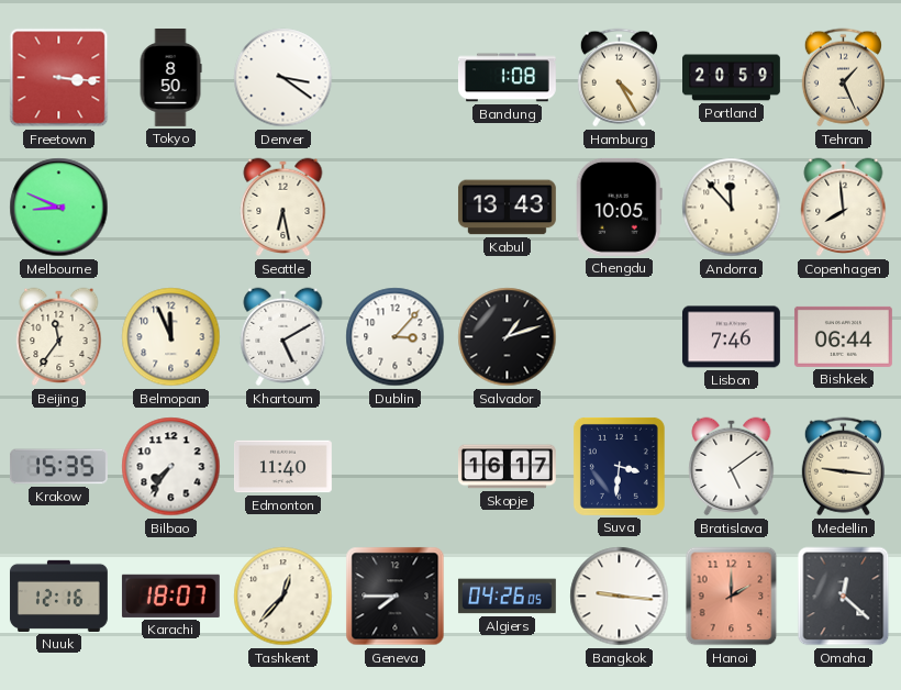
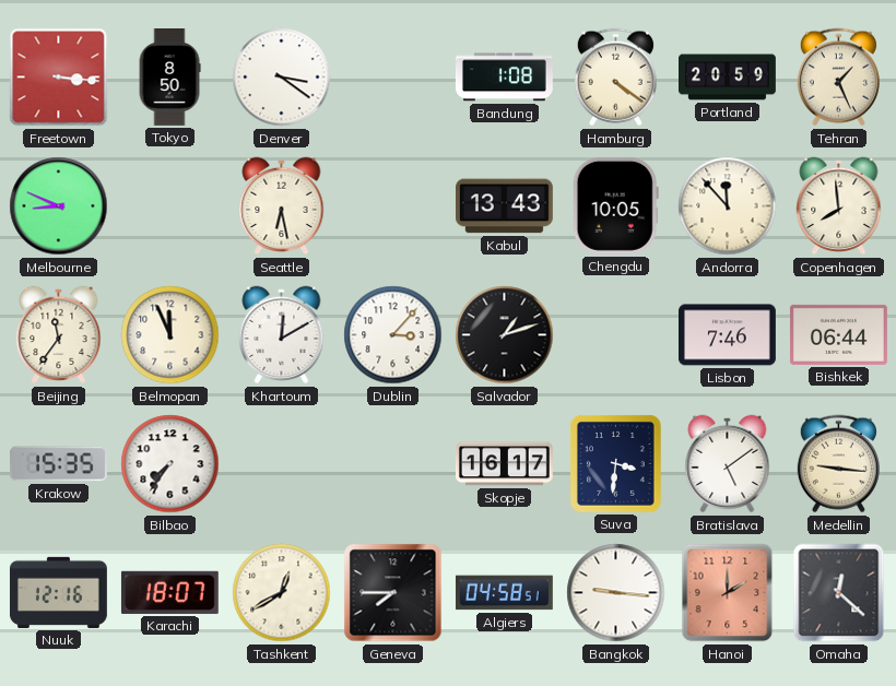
Hamburg: 4:25 -> 4:21 (615, 78)
Khartoum: 5:10 -> 12:10 (282, 335)
Edmonton: 11:40 -> none (282, 467)
Tashkent: 12:37 -> 12:40 (282, 593)
Algiers: 04:26 -> 04:58 (504, 593)
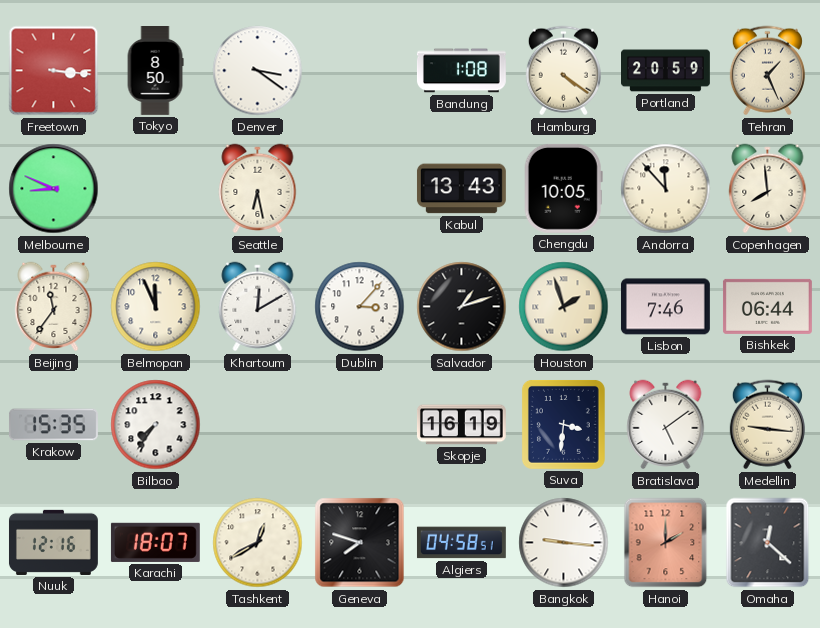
Houston: none -> 1:57 (564, 307)
Skopje: 16:17 -> 16:19 (461, 425)
Geneva: 7:45 -> 7:48 (360, 543)
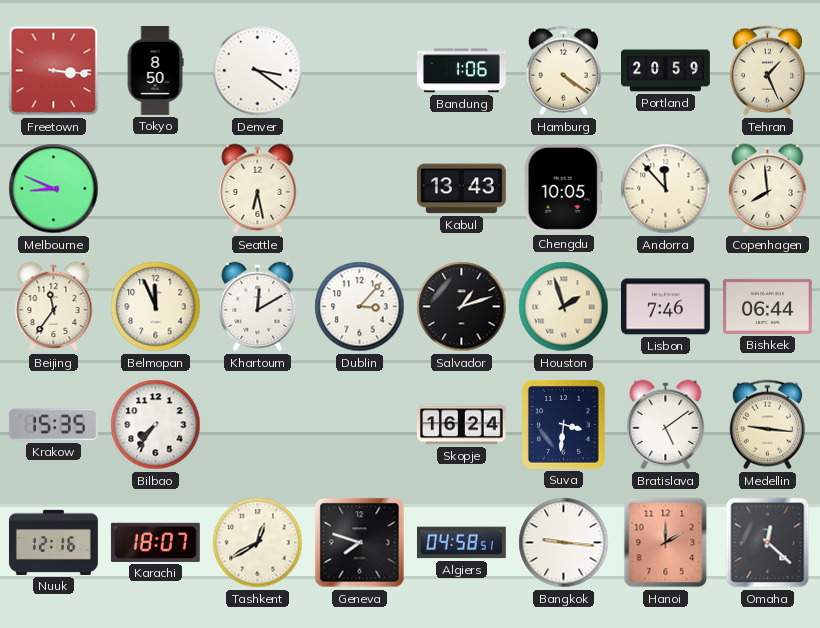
Bandung: 1:08 -> 1:06 (461, 71)
Skopje: 16:19 -> 16:24 (461, 425)
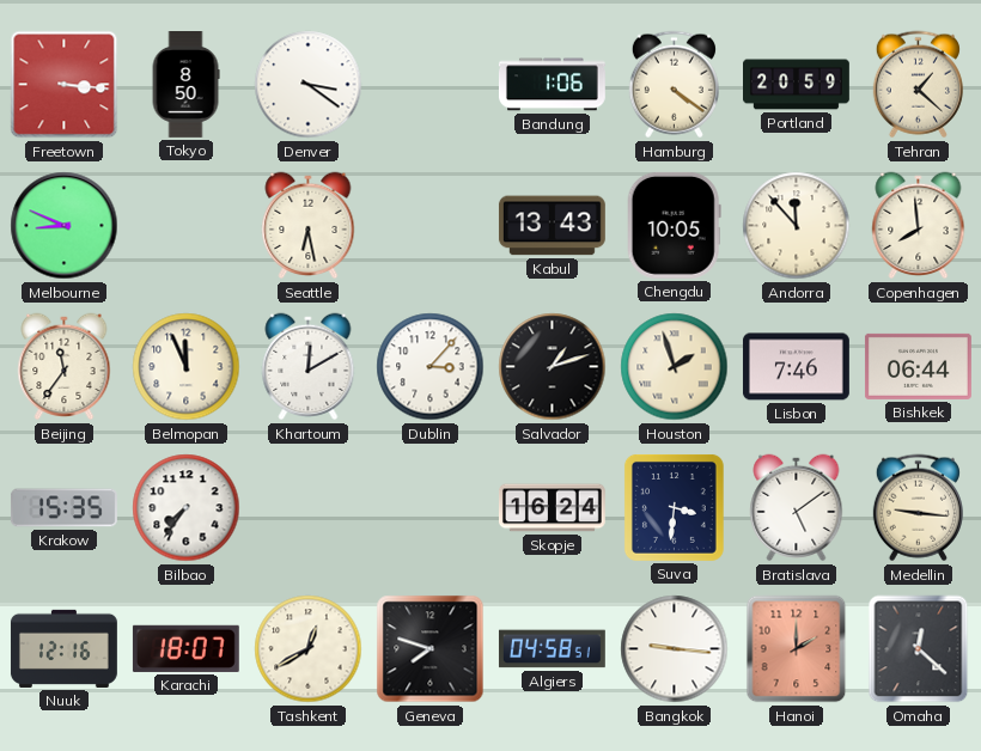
Tehran: 1:26 -> 1:22 (918, 85)
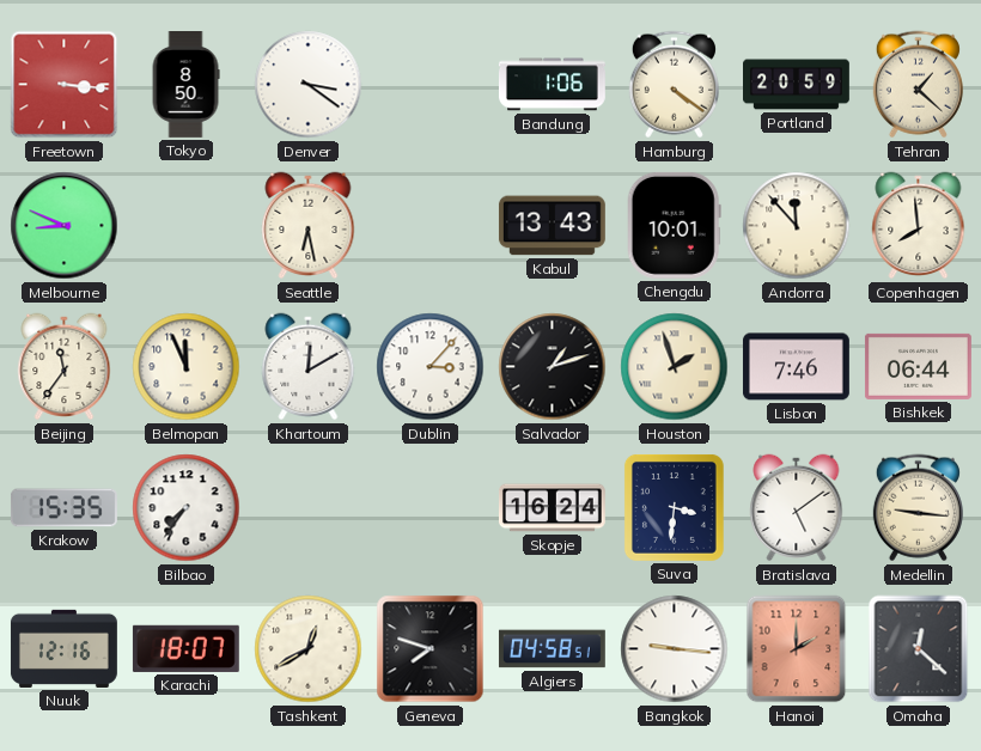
Chengdu: 10:05 -> 10:01 (674, 225)
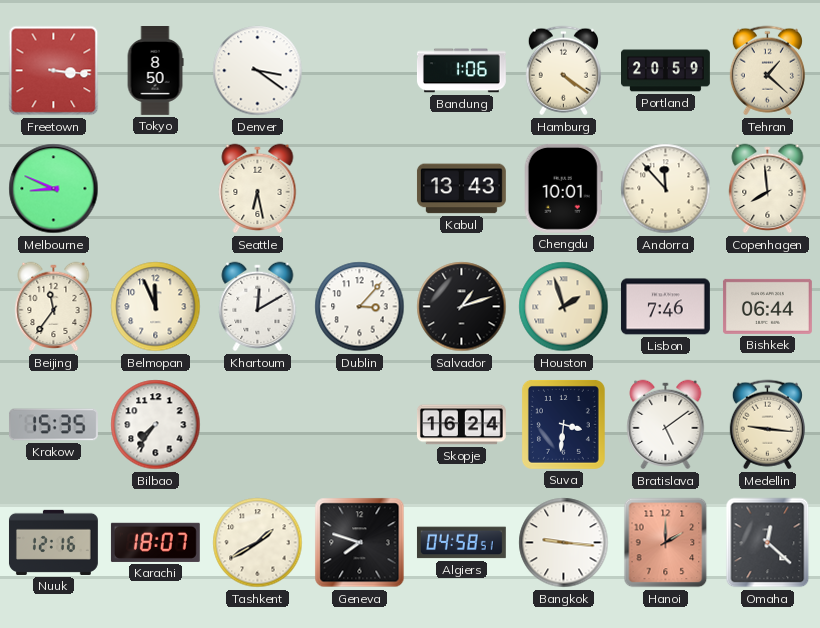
Tashkent: 12:40 -> 1:40 (258, 543)
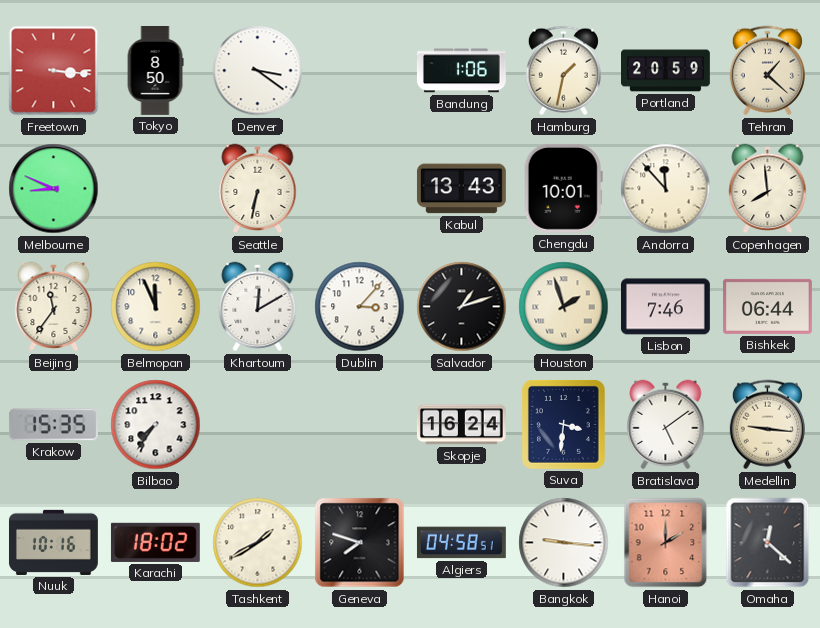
Hamburg: 4:21 -> 1:32 (563, 71)
Seattle: 6:28 -> 6:32 (258, 189)
Nuuk: 12:16 -> 10:16 (53, 542)
Karachi: 18:07 -> 18:02 (155, 542)
